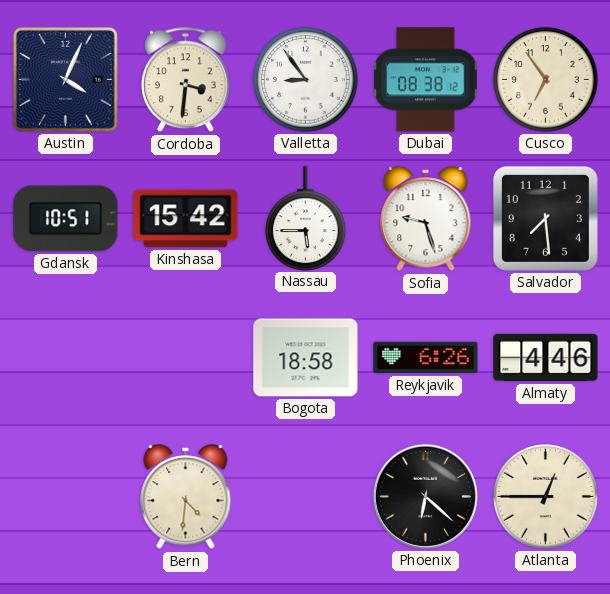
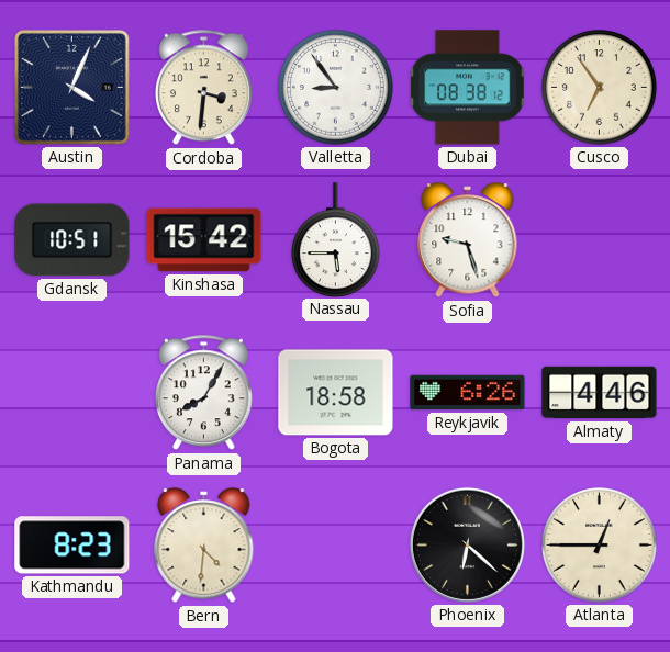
Salvador: 7:29 -> none (545, 218)
Panama: none -> 8:05 (203, 393)
Kathmandu: none -> 8:23 (72, 546)
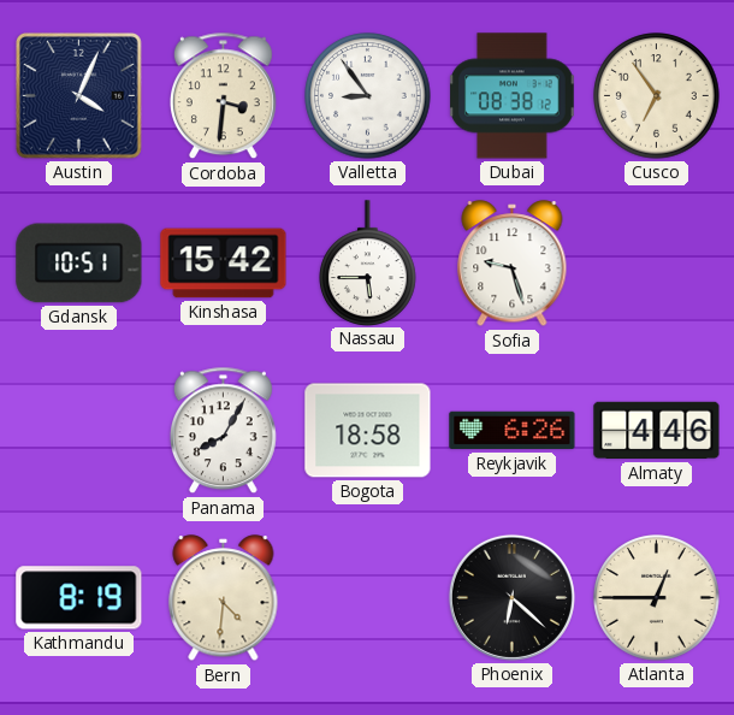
Kathmandu: 8:23 -> 8:19 (79, 598)
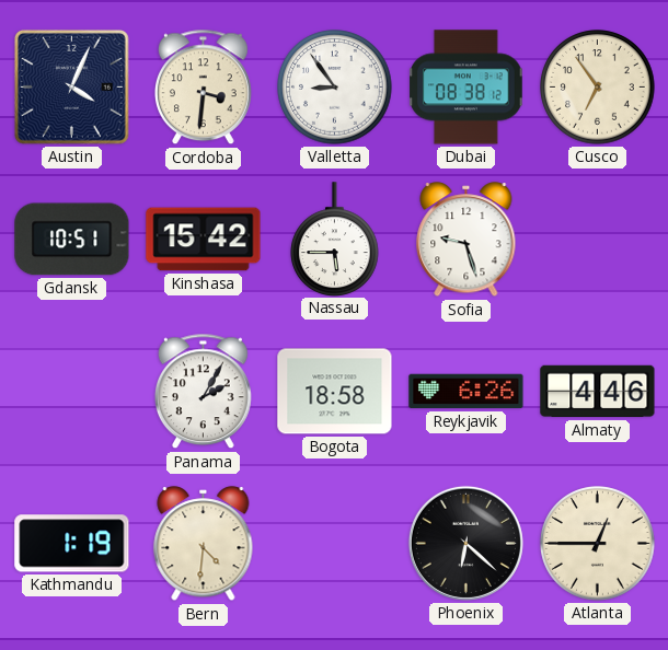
Panama: 8:05 -> 2:05 (203, 392)
Kathmandu: 8:19 -> 1:19 (72, 544)
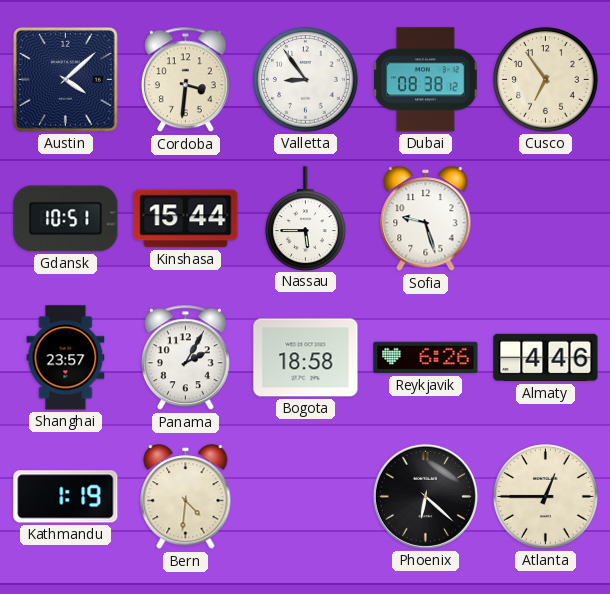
Austin: 4:04 -> 4:08 (66, 80)
Kinshasa: 15:42 -> 15:44 (186, 219)
Shanghai: none -> 23:57 (66, 358)
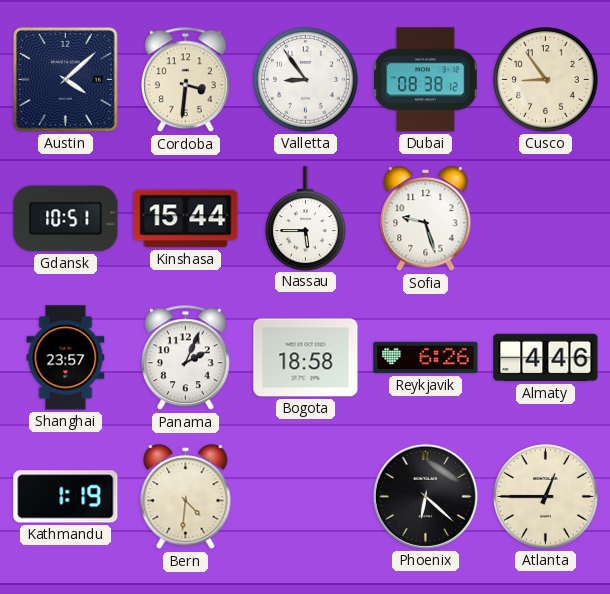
Cusco: 6:54 -> 8:54 (546, 80)
Panama: 2:05 -> 2:04 (185, 358)
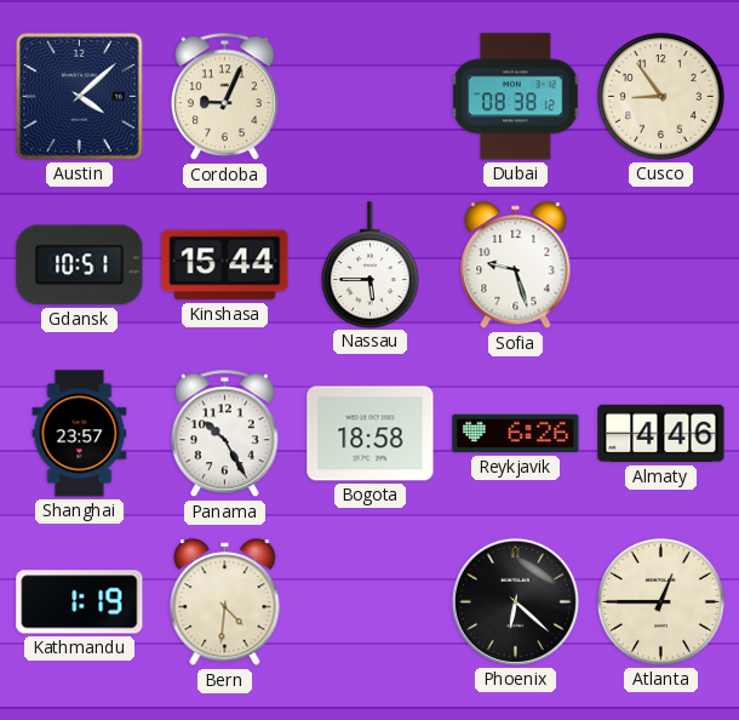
Cordoba: 3:31 -> 9:04 (224, 97)
Valletta: 8:54 -> none (306, 80)
Panama: 2:04 -> 10:25 (224, 434)
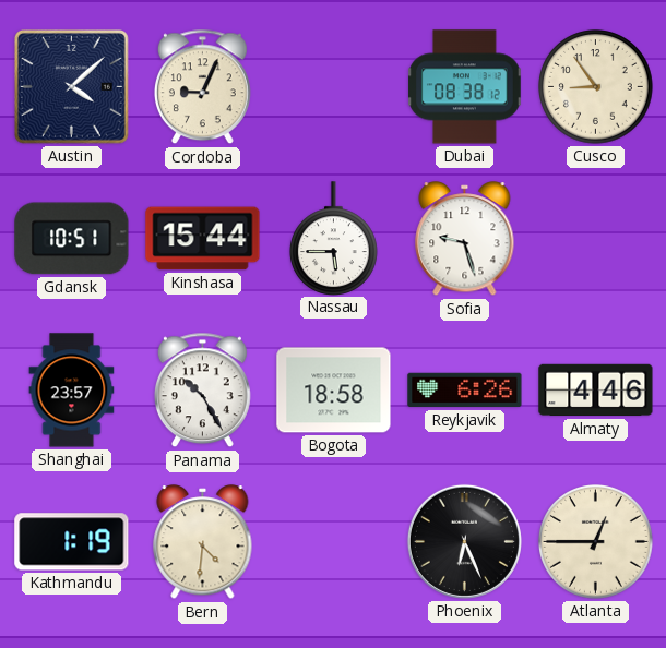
Phoenix: 6:22 -> 6:26 (464, 541)
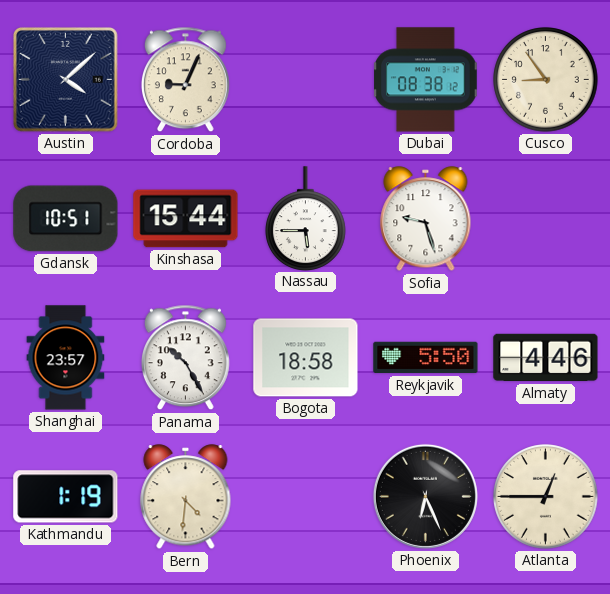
Reykjavik: 6:26 -> 5:50 (426, 358)
